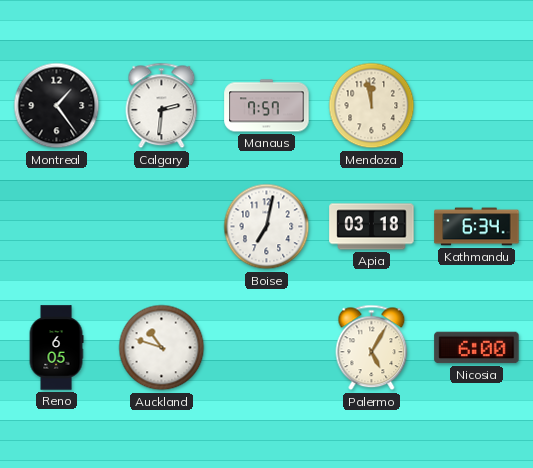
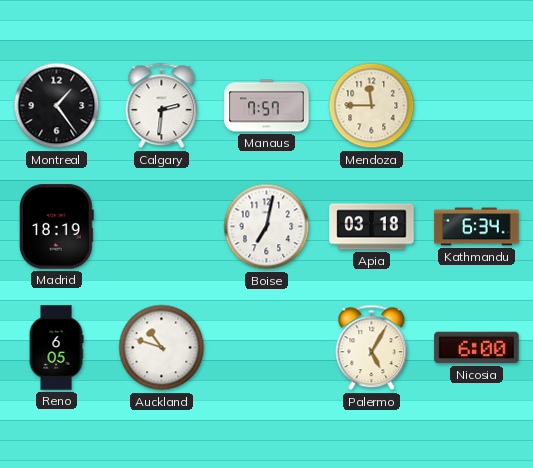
Mendoza: 11:58 -> 11:45 (372, 106)
Madrid: none -> 18:19 (56, 227)
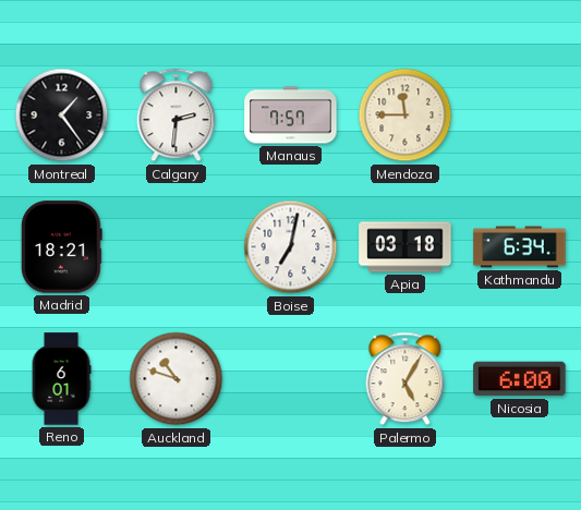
Madrid: 18:19 -> 18:21 (61, 247)
Reno: 6:05 -> 6:01 (61, 379)
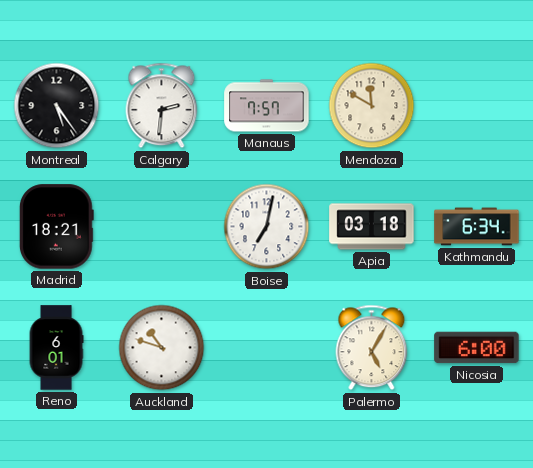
Montreal: 1:24 -> 5:24 (57, 106)
Mendoza: 11:45 -> 11:50 (372, 106)
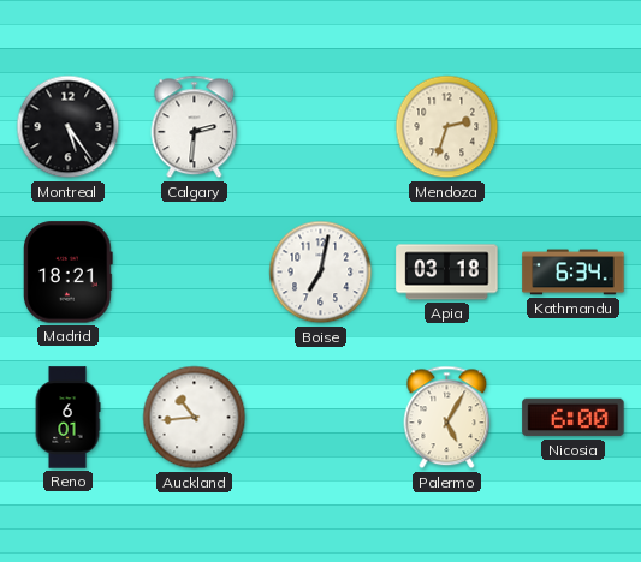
Manaus: 7:57 -> none (267, 106)
Mendoza: 11:50 -> 2:33 (447, 127)
Auckland: 10:48 -> 10:44 (195, 418)
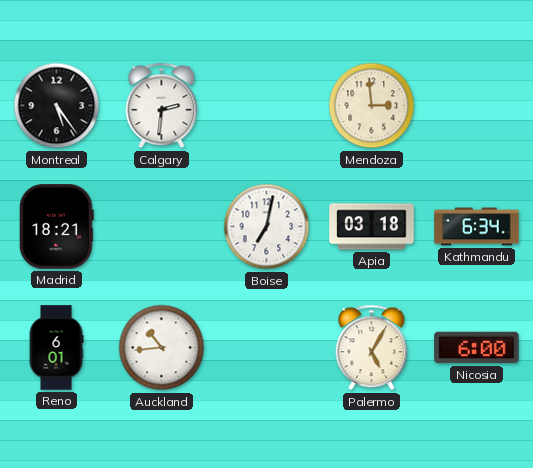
Mendoza: 2:33 -> 2:59 (372, 106)
